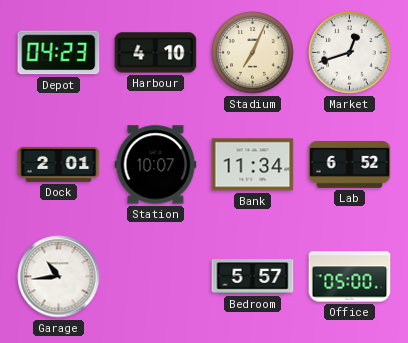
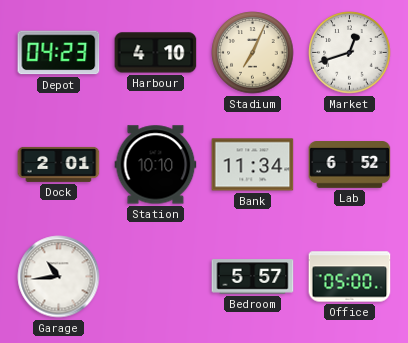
Station: 10:07 -> 10:10 (156, 165)
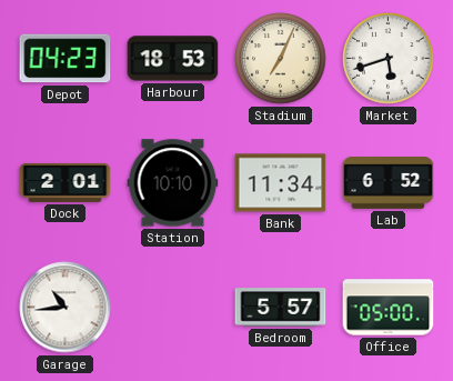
Harbour: 4:10 -> 18:53 (173, 59)
Market: 12:42 -> 5:42 (389, 59)
